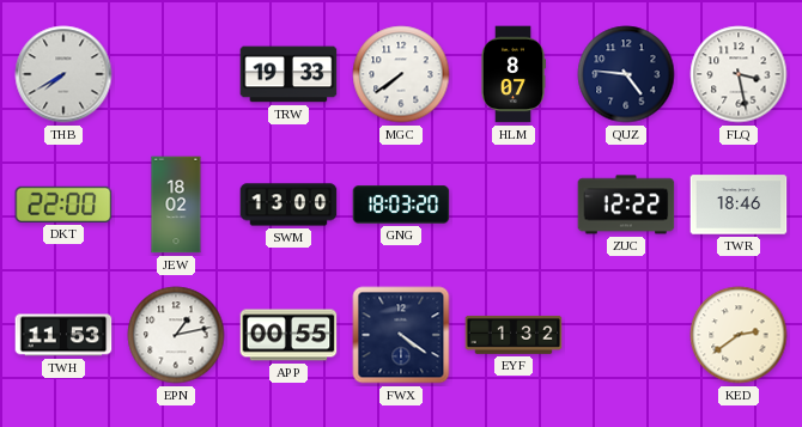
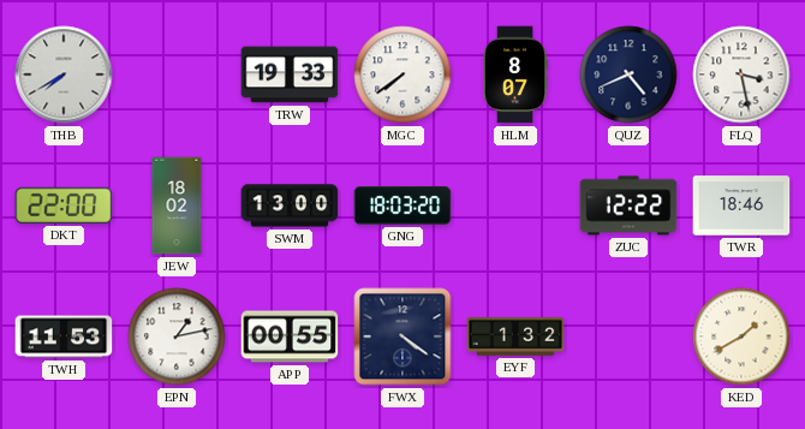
QUZ: 4:46 -> 4:41 (628, 75)
KED: 2:39 -> 1:40 (741, 336)
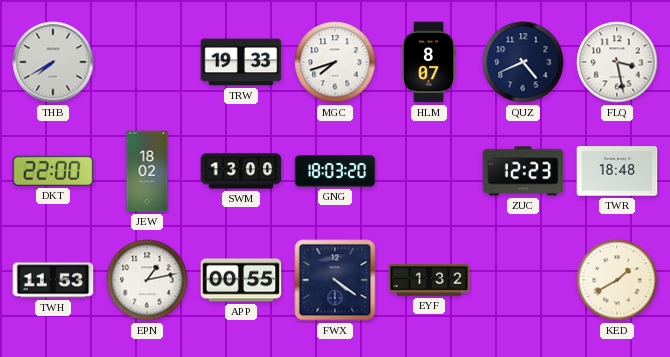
MGC: 7:39 -> 7:42 (335, 62)
ZUC: 12:22 -> 12:23 (523, 171)
TWR: 18:46 -> 18:48 (617, 171)
